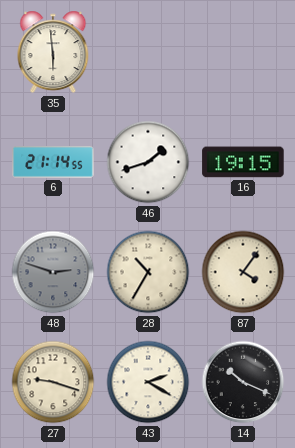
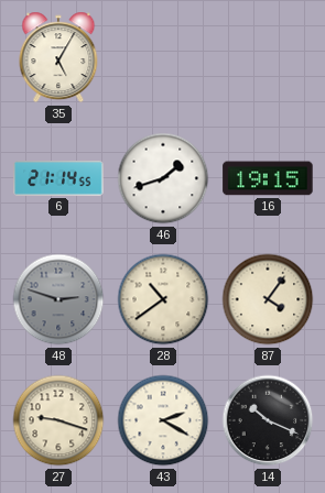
35: 5:59 -> 5:05 (58, 57)
28: 10:35 -> 10:39 (163, 299)
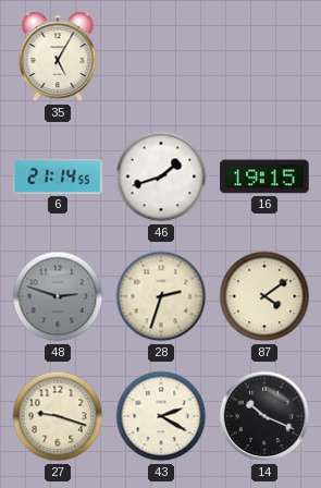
28: 10:39 -> 2:33 (161, 296)
87: 4:06 -> 4:09 (264, 296)
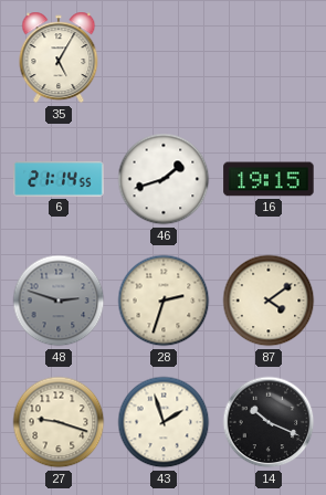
43: 2:20 -> 1:57 (164, 422)
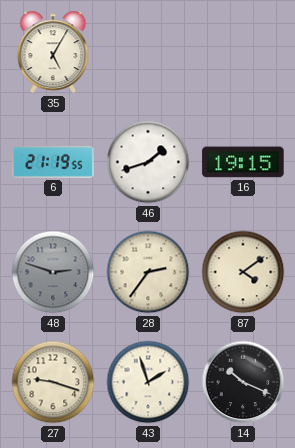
6: 21:14 -> 21:19 (53, 162)
28: 2:33 -> 2:36 (148, 272)
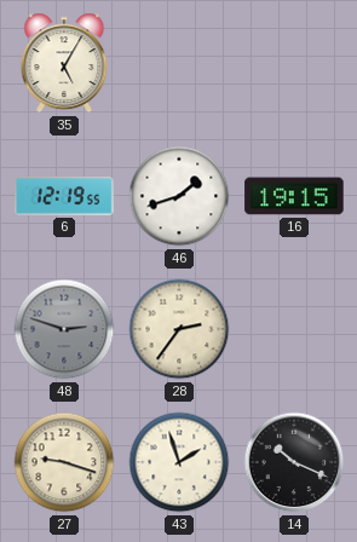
6: 21:19 -> 12:19 (64, 196)
87: 4:09 -> none (243, 272)
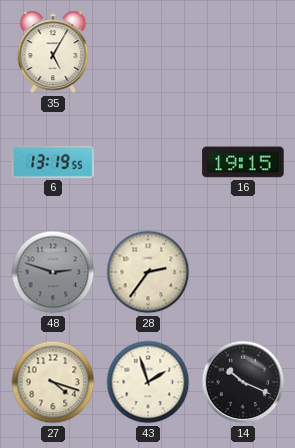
6: 12:19 -> 13:19 (53, 162)
46: 1:42 -> none (179, 196)
27: 9:18 -> 4:18 (53, 382)
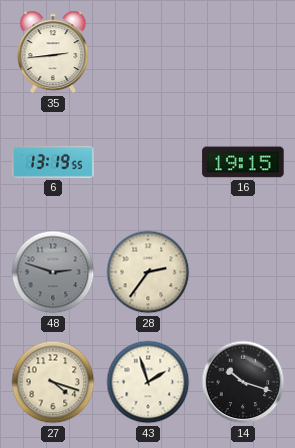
35: 5:05 -> 2:44 (53, 52)
14: 10:19 -> 10:18 (243, 382)
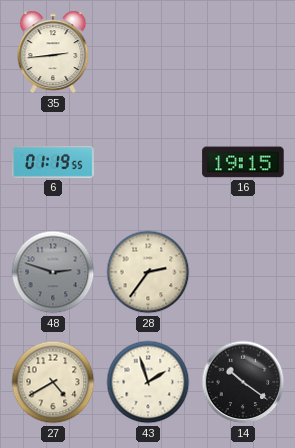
6: 13:19 -> 01:19 (53, 162)
27: 4:18 -> 4:40 (53, 382)
14: 10:18 -> 10:21 (243, 382)
